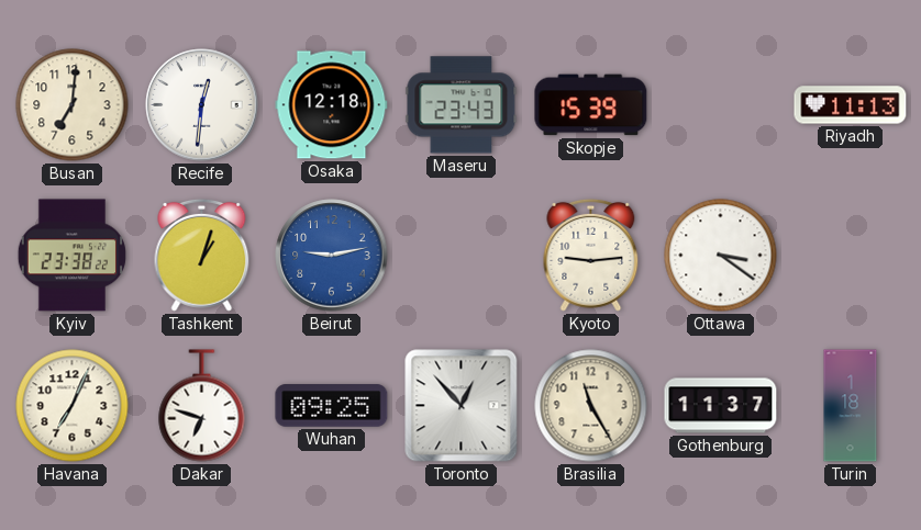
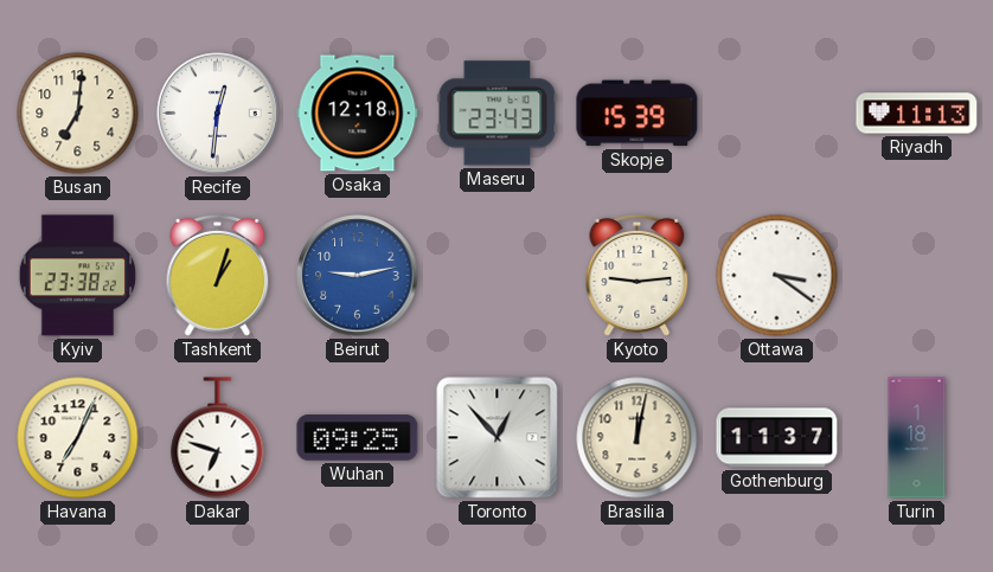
Brasilia: 11:25 -> 12:02 (638, 438)
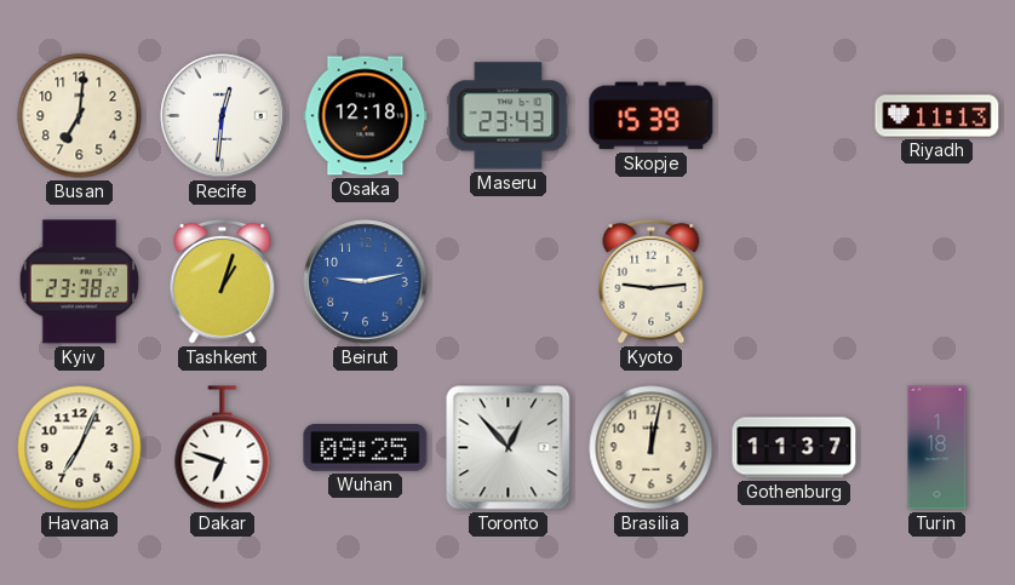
Ottawa: 3:21 -> none (777, 276)
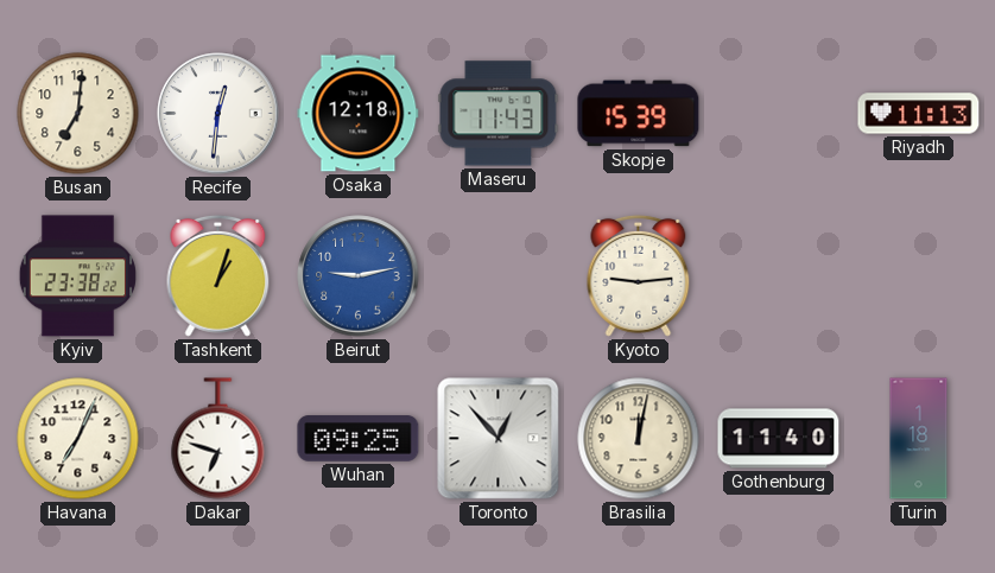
Maseru: 23:43 -> 11:43 (499, 114)
Gothenburg: 11:37 -> 11:40 (779, 439)
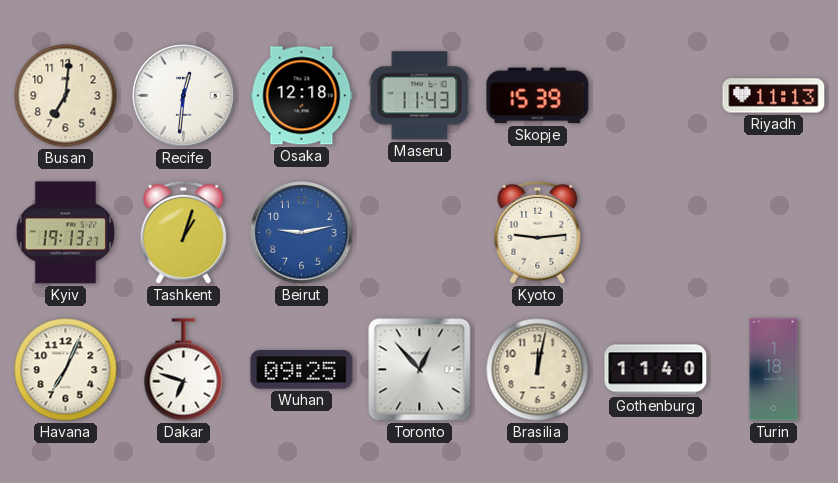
Kyiv: 23:38 -> 19:13 (65, 233)
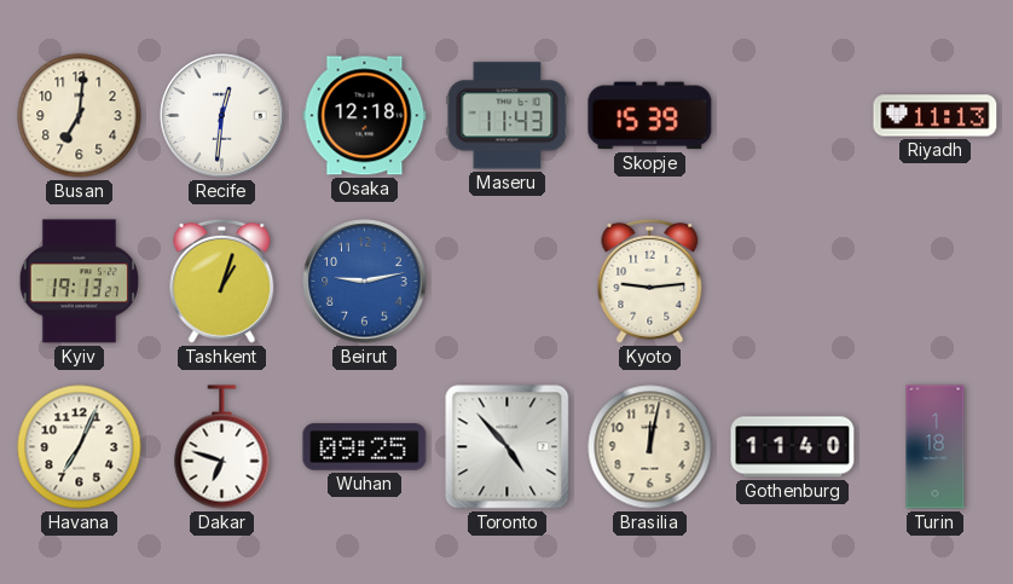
Toronto: 12:53 -> 4:53 (508, 447)
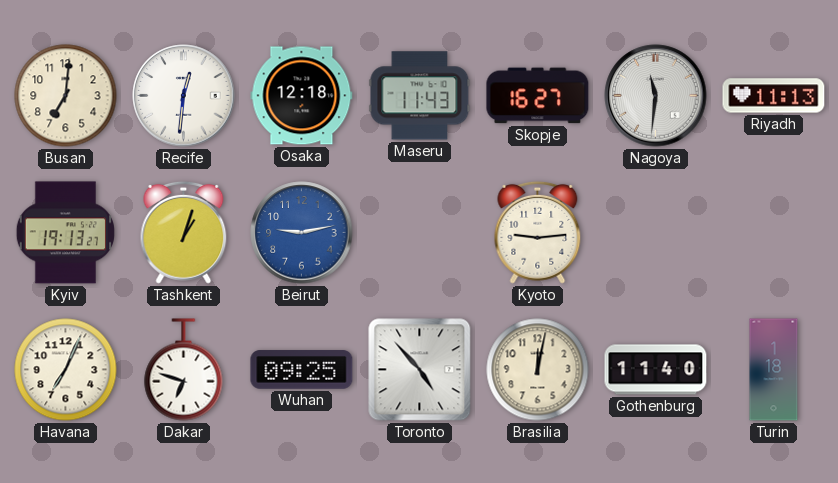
Skopje: 15:39 -> 16:27 (538, 96)
Nagoya: none -> 11:31 (656, 96)
